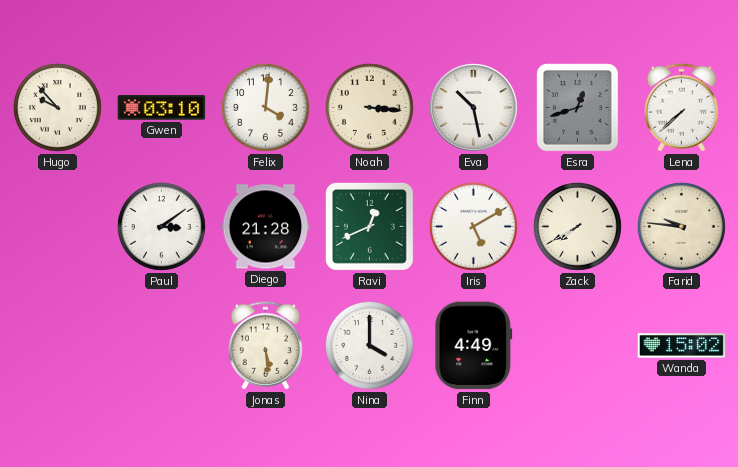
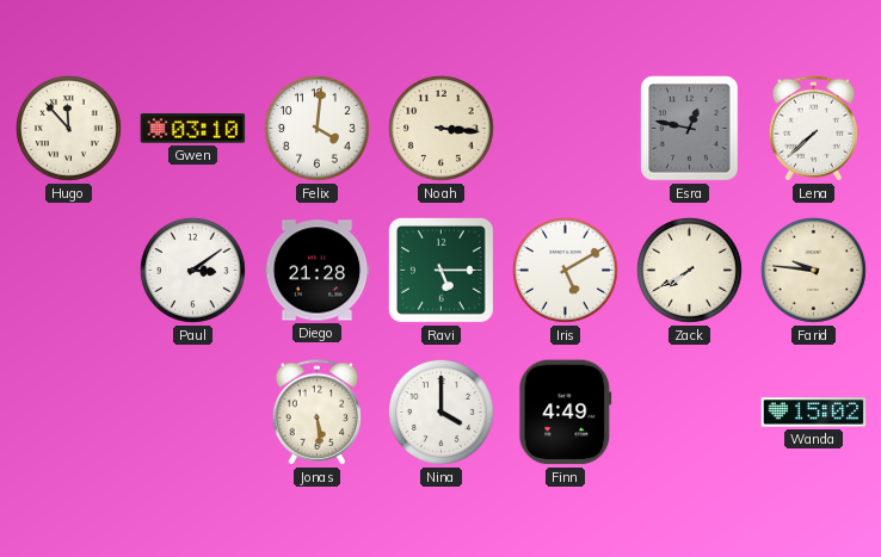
Hugo: 9:53 -> 11:53 (68, 128)
Eva: 10:28 -> none (474, 108)
Esra: 12:42 -> 12:47 (690, 129)
Ravi: 12:41 -> 5:15 (440, 270)
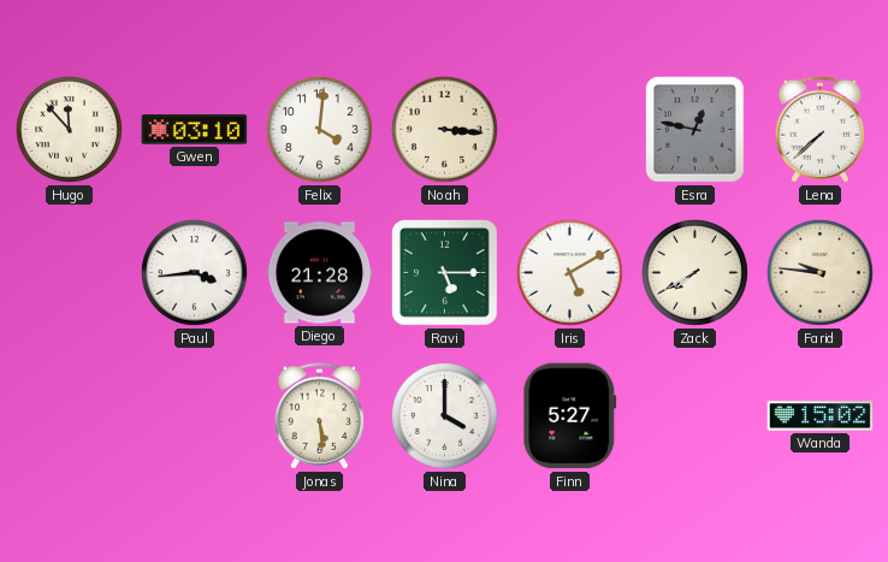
Paul: 3:09 -> 3:44 (194, 272)
Finn: 4:49 -> 5:27 (570, 416)
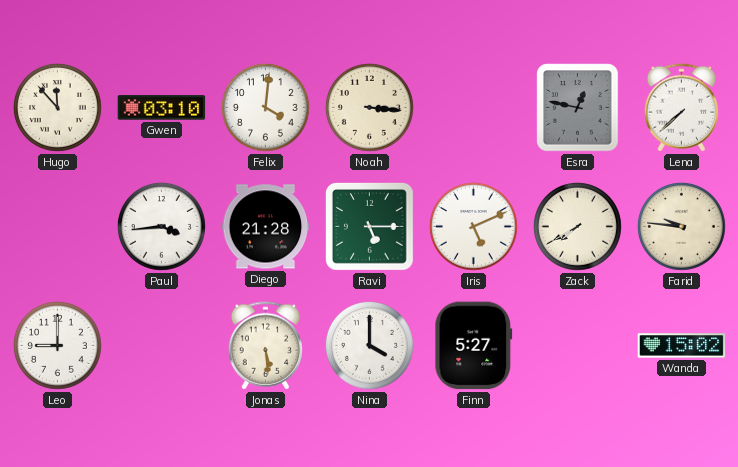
Iris: 5:10 -> 5:11 (473, 226)
Leo: none -> 9:00 (57, 345)
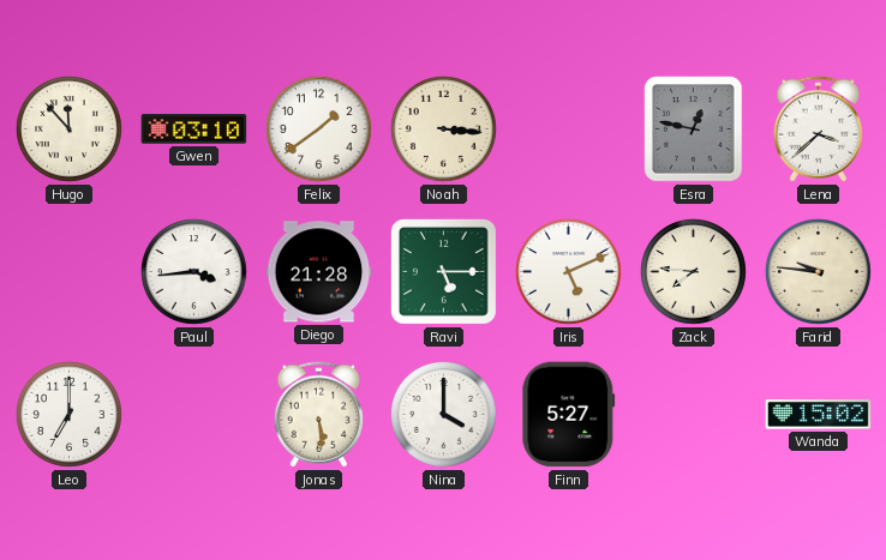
Felix: 4:01 -> 1:39 (318, 128)
Lena: 7:38 -> 3:38 (818, 130)
Zack: 7:40 -> 7:46 (693, 271)
Leo: 9:00 -> 7:00 (68, 414)
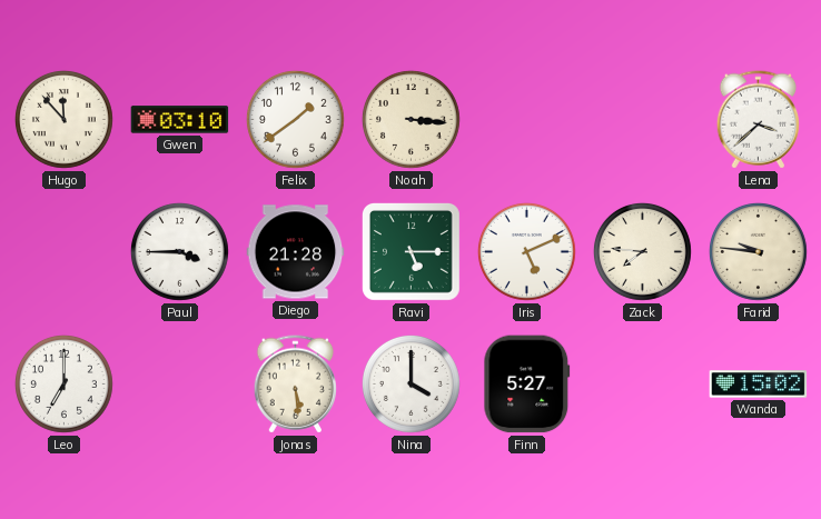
Esra: 12:47 -> none (694, 130)
Paul: 3:44 -> 3:45 (179, 251)
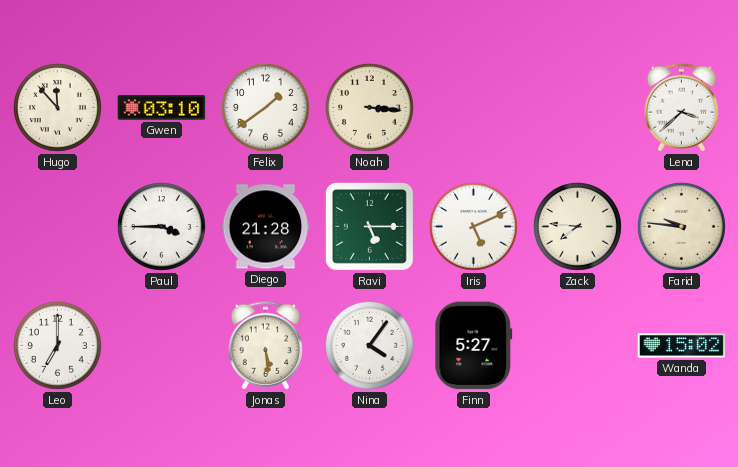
Nina: 4:00 -> 4:06 (369, 345)
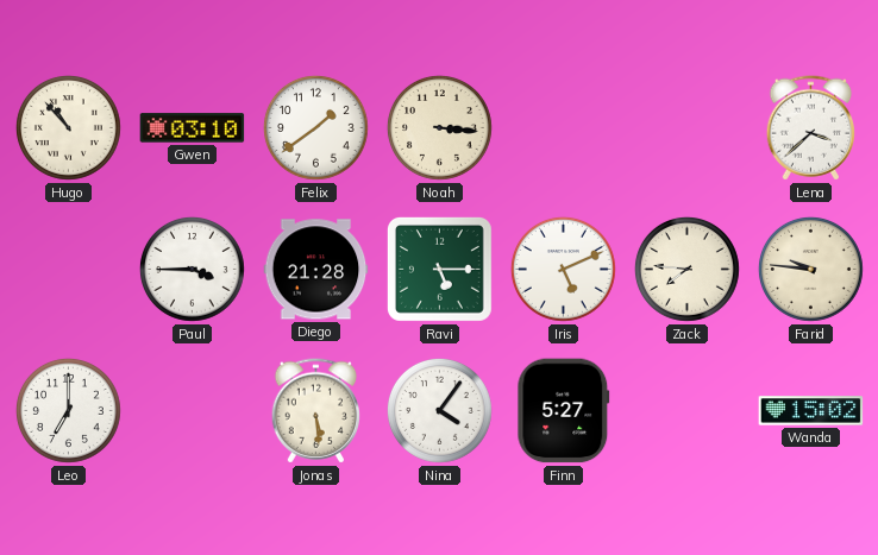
Hugo: 11:53 -> 10:53 (68, 127)
